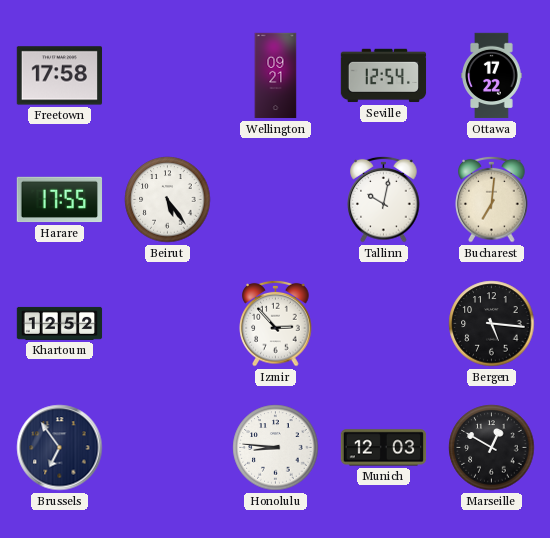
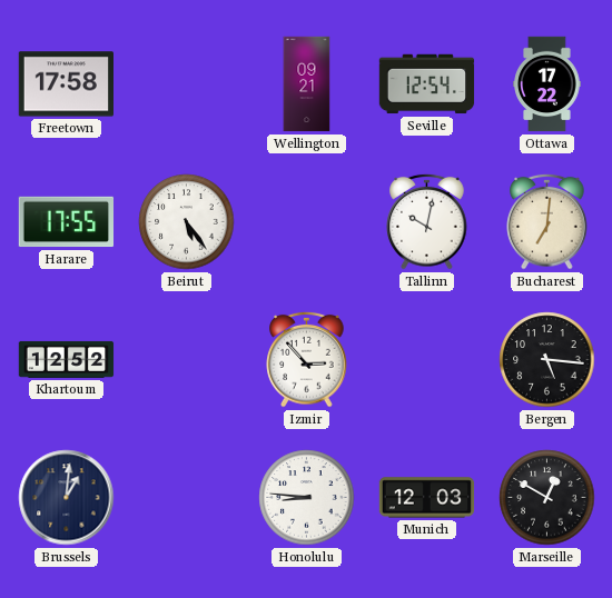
Brussels: 6:54 -> 1:01 (67, 498)
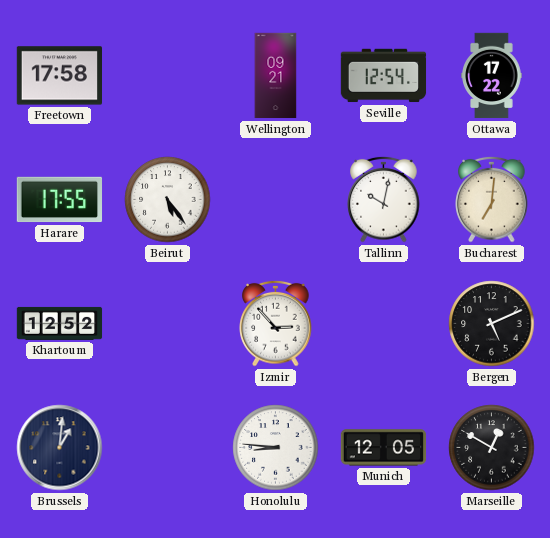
Bergen: 5:16 -> 5:11 (492, 324)
Munich: 12:03 -> 12:05 (384, 448)
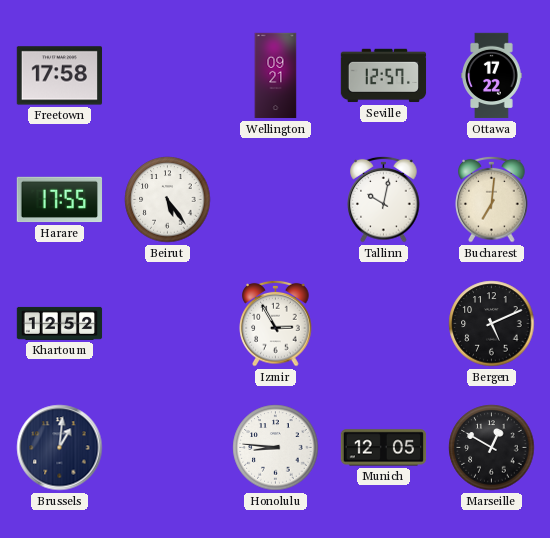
Seville: 12:54 -> 12:57 (384, 76)
Izmir: 2:53 -> 2:55 (276, 323)
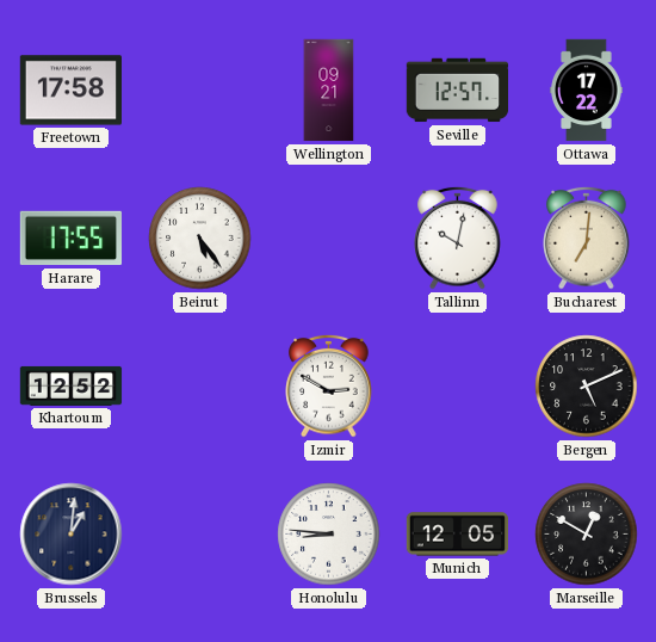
Izmir: 2:55 -> 2:50 (329, 385)
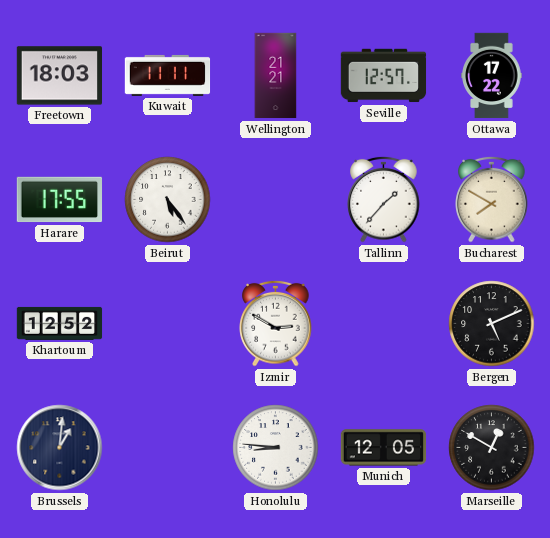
Freetown: 17:58 -> 18:03 (60, 76)
Kuwait: none -> 11:11 (168, 75)
Wellington: 09:21 -> 21:21 (276, 76)
Tallinn: 10:02 -> 1:37 (384, 199)
Bucharest: 7:01 -> 7:50 (492, 199)
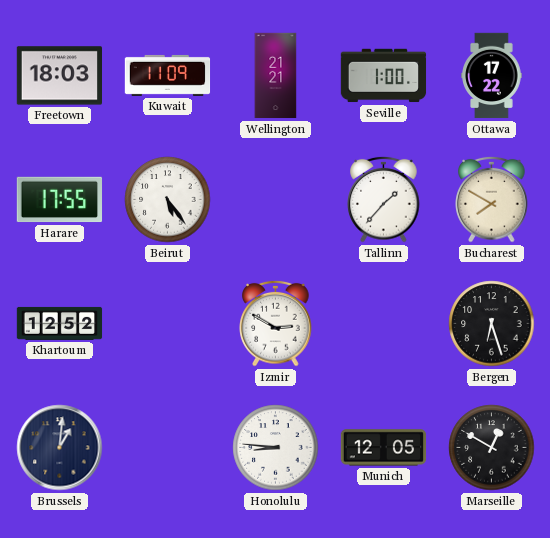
Kuwait: 11:11 -> 11:09 (168, 75)
Seville: 12:57 -> 1:00 (384, 76)
Bergen: 5:11 -> 6:27 (492, 324)
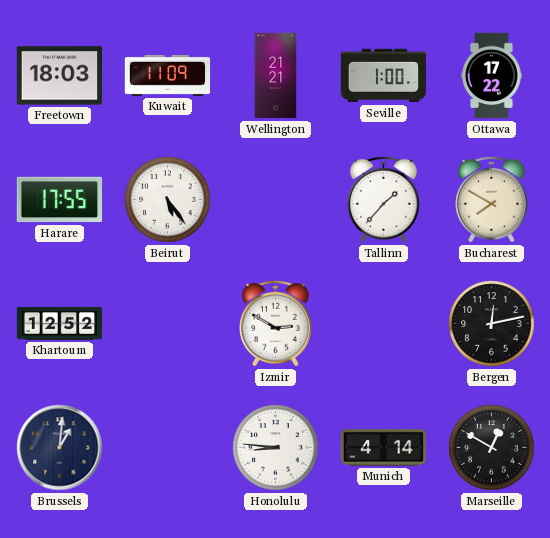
Bergen: 6:27 -> 12:13 (492, 324)
Munich: 12:05 -> 4:14 (384, 448)
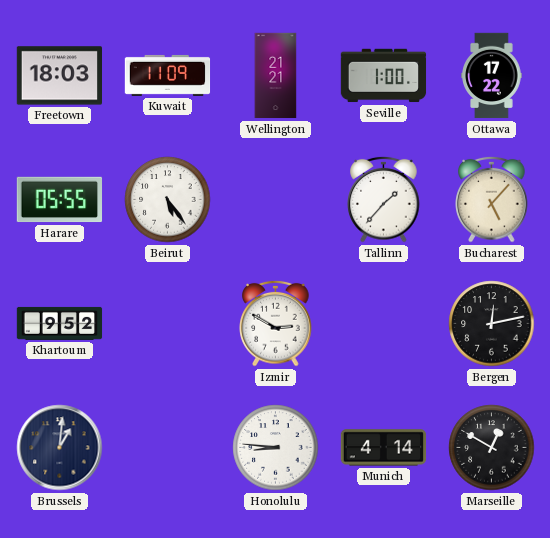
Harare: 17:55 -> 05:55 (60, 200)
Bucharest: 7:50 -> 5:07 (492, 199)
Khartoum: 12:52 -> 9:52 (60, 323)
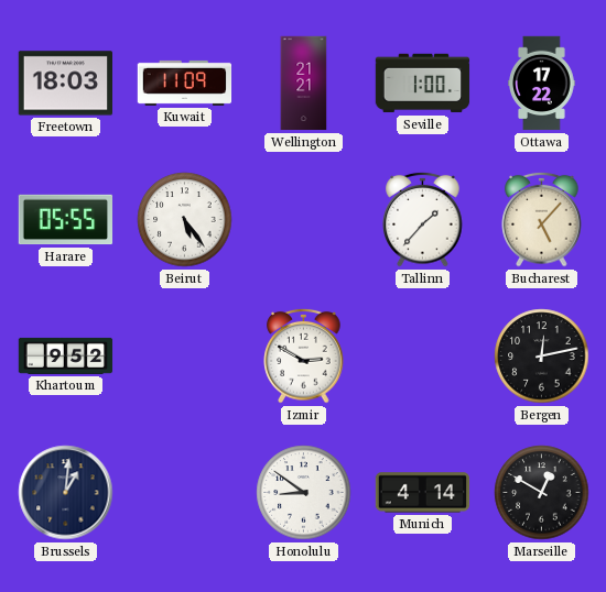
Honolulu: 8:46 -> 8:51 (304, 493)
